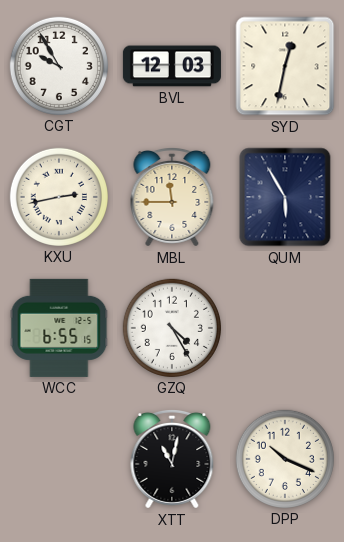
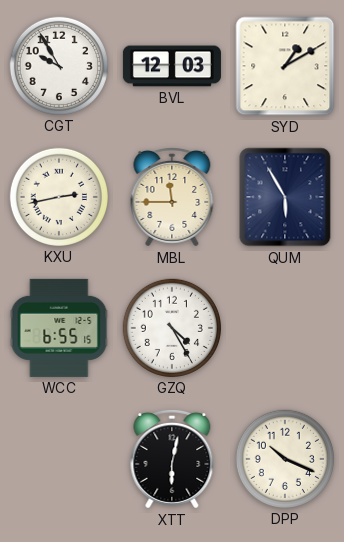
SYD: 12:32 -> 1:10 (285, 66)
XTT: 11:02 -> 6:02 (172, 460)
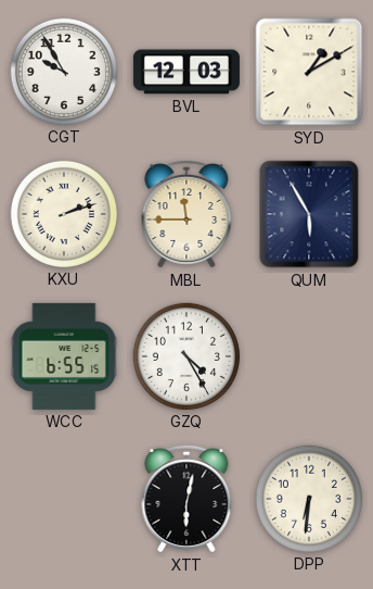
KXU: 2:43 -> 2:12 (64, 214)
DPP: 10:19 -> 6:31 (309, 499)
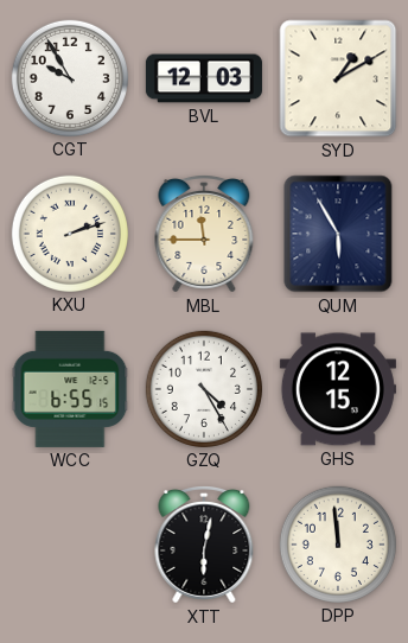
GHS: none -> 12:15 (338, 389)
DPP: 6:31 -> 11:59 (338, 545)
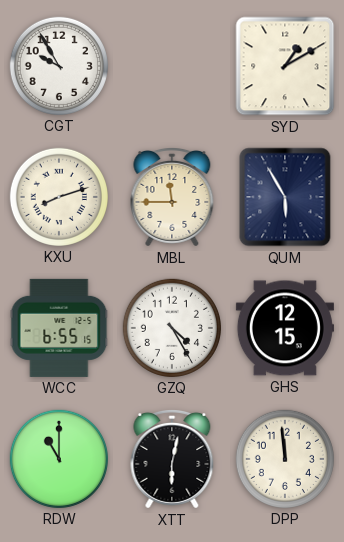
BVL: 12:03 -> none (204, 78)
KXU: 2:12 -> 8:12 (59, 197)
RDW: none -> 11:00 (59, 459)
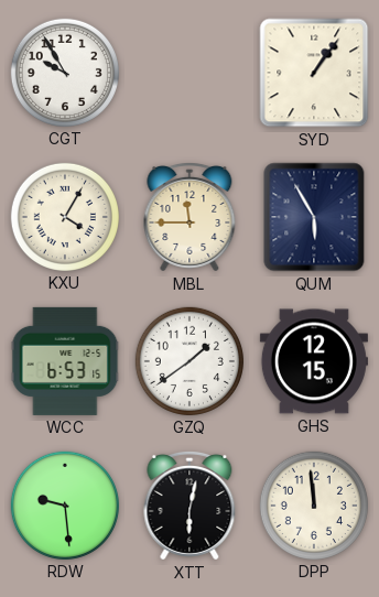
SYD: 1:10 -> 1:06 (314, 73)
KXU: 8:12 -> 4:05 (65, 217)
WCC: 6:55 -> 6:53 (65, 361)
GZQ: 4:25 -> 1:39 (189, 361)
RDW: 11:00 -> 9:29 (65, 506)
